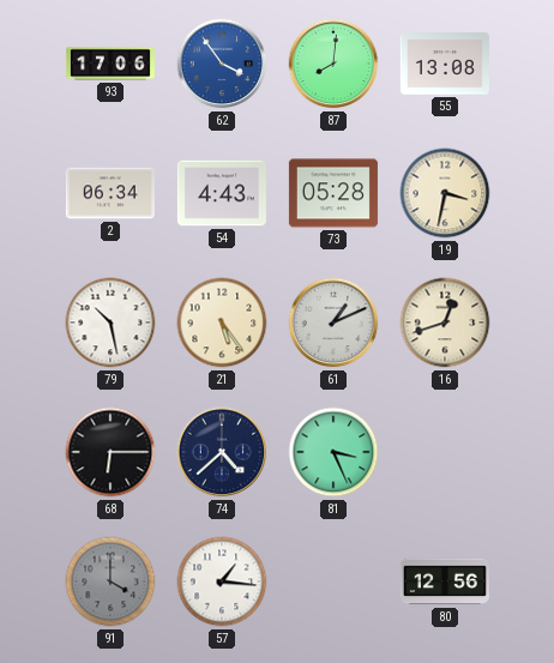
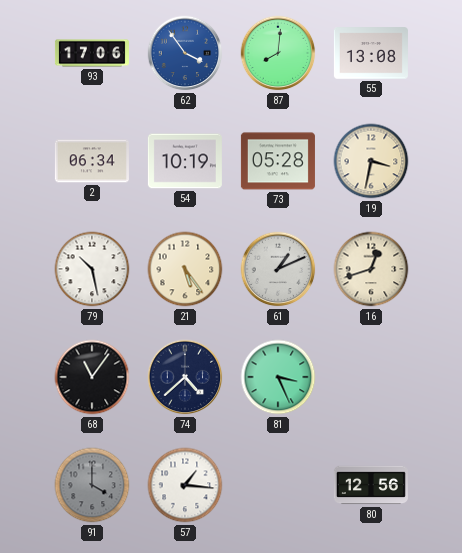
54: 4:43 -> 10:19 (185, 161)
68: 6:15 -> 11:06 (92, 377)
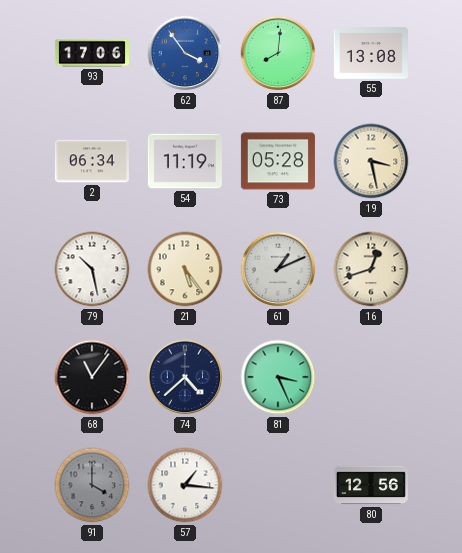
54: 10:19 -> 11:19 (185, 161)
19: 3:32 -> 3:28 (371, 161)
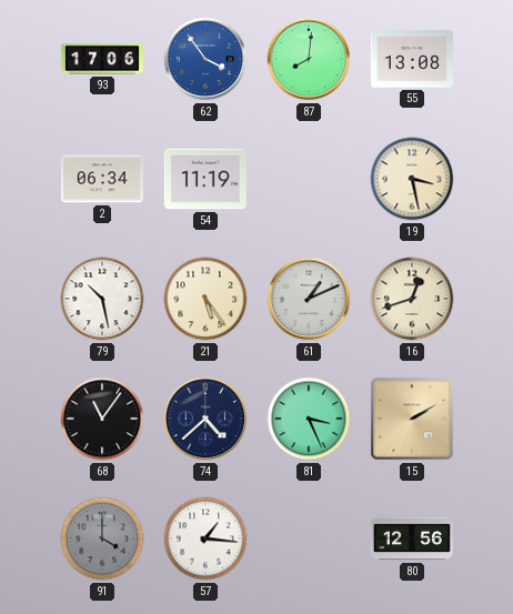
73: 05:28 -> none (278, 161)
15: none -> 2:10 (412, 419)
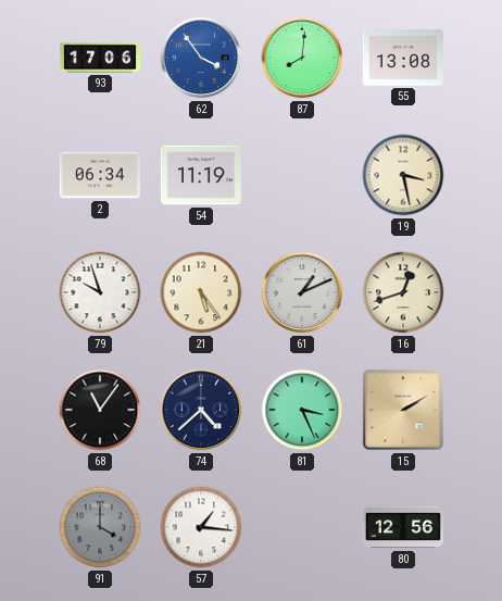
79: 10:28 -> 9:57 (100, 292)
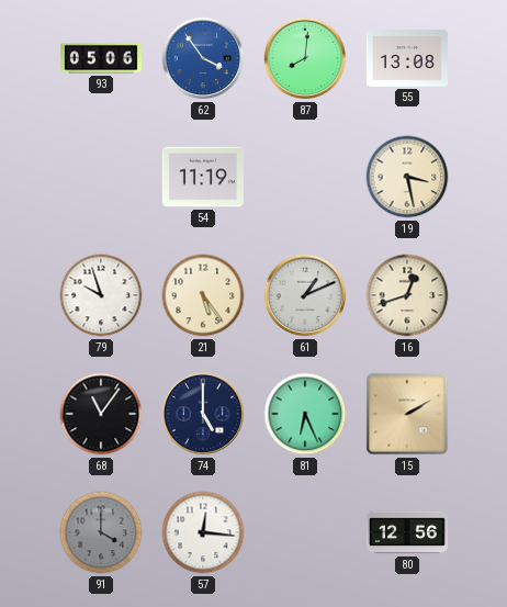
93: 17:06 -> 05:06 (101, 58)
2: 06:34 -> none (100, 175)
74: 4:38 -> 5:00 (203, 414)
81: 3:26 -> 6:26 (305, 414)
57: 1:16 -> 12:16 (203, 532)
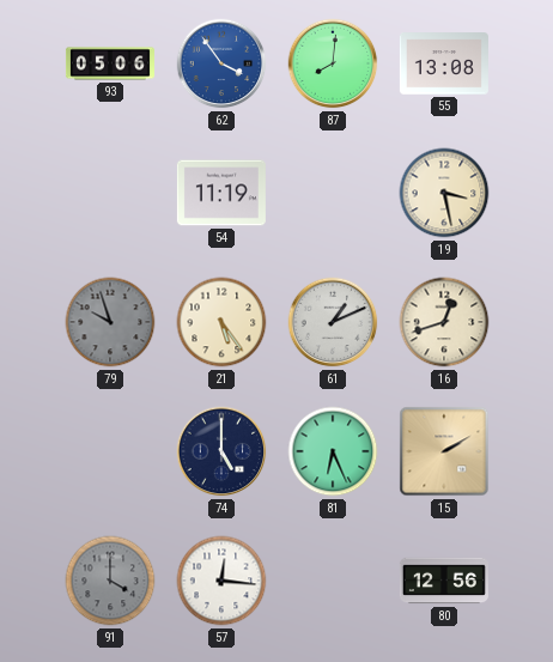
79 dial: white -> grey (110, 322)
68: 11:06 -> none (101, 414)
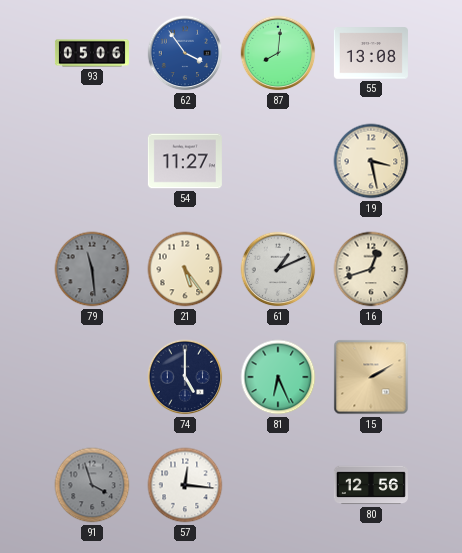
54: 11:19 -> 11:27 (185, 161)
79: 9:57 -> 11:29 (92, 269)
91: 4:00 -> 3:57 (92, 485)
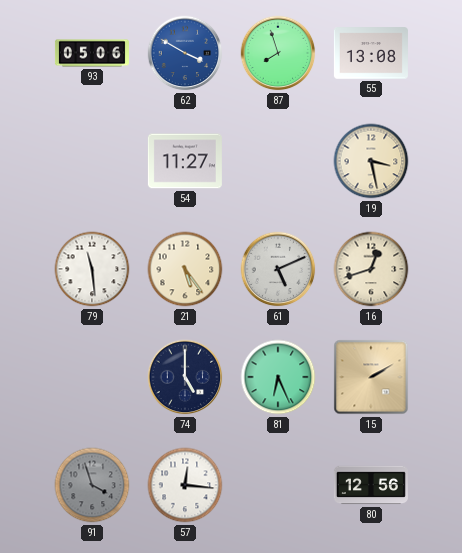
62: 3:54 -> 3:50 (185, 53)
87: 8:01 -> 7:57 (278, 53)
79 dial: grey -> white (92, 269)
61: 1:11 -> 5:11 (278, 269)
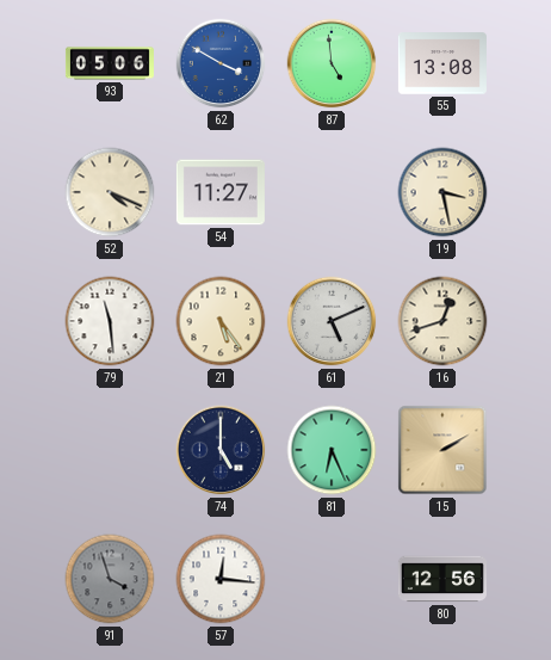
87: 7:57 -> 4:59 (332, 63)
52: none -> 4:19 (110, 192)
